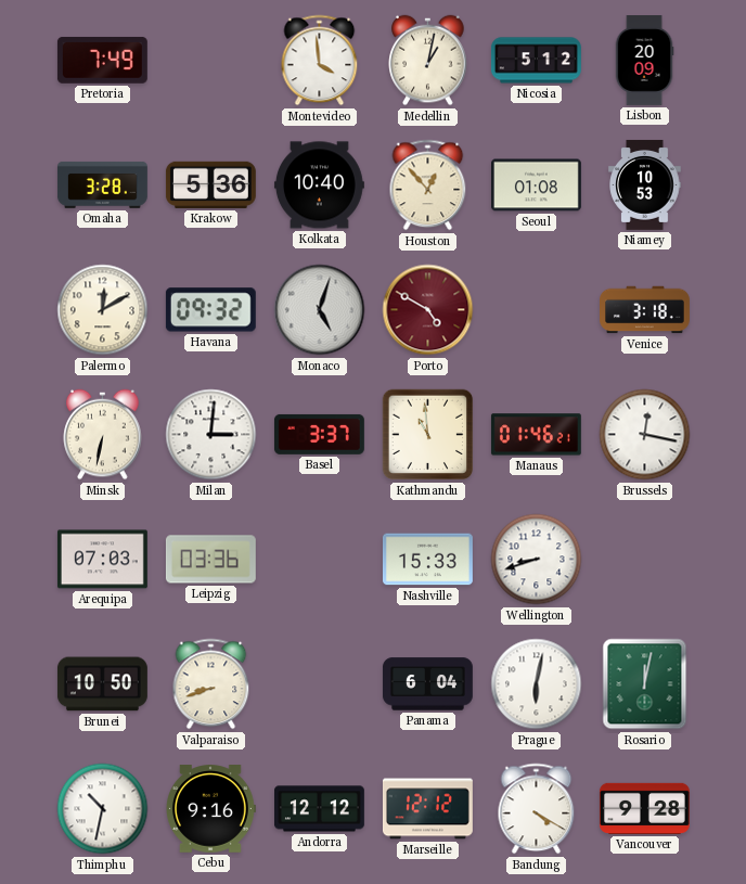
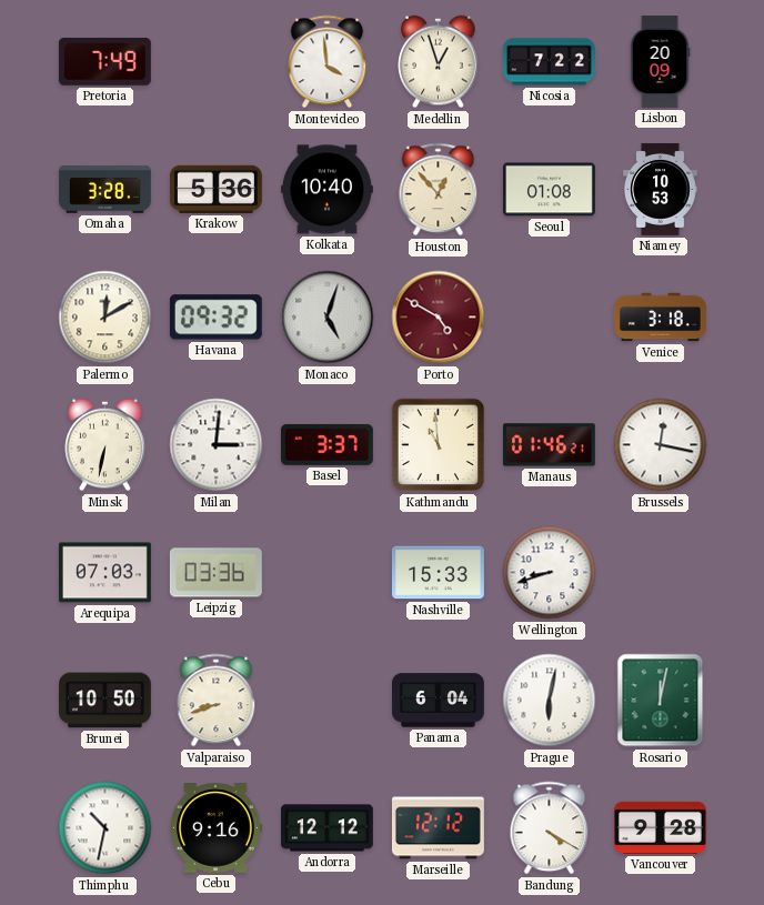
Medellin: 1:02 -> 12:57 (439, 62)
Nicosia: 5:12 -> 7:22 (549, 62)
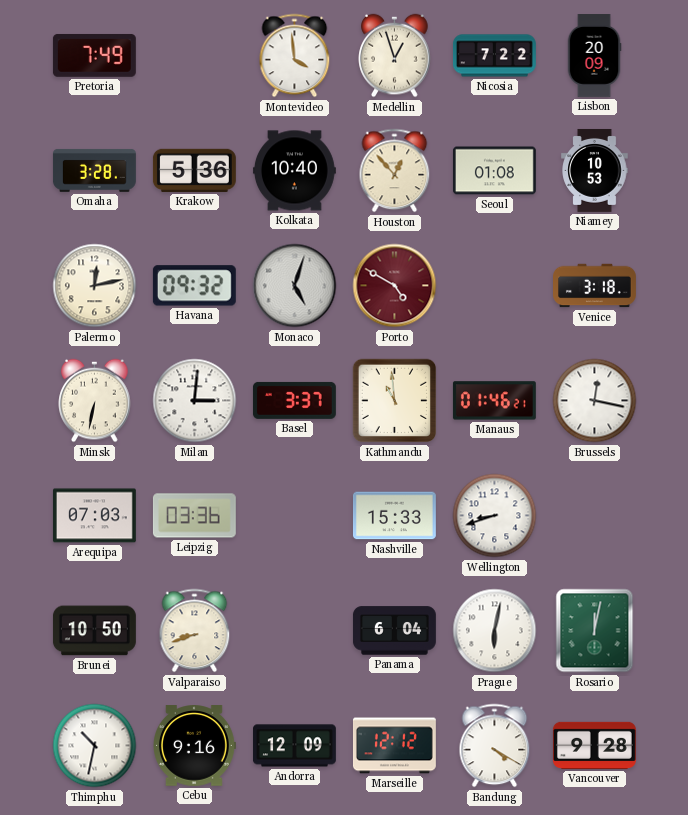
Palermo: 12:10 -> 12:13 (95, 286)
Andorra: 12:12 -> 12:09 (295, 746)
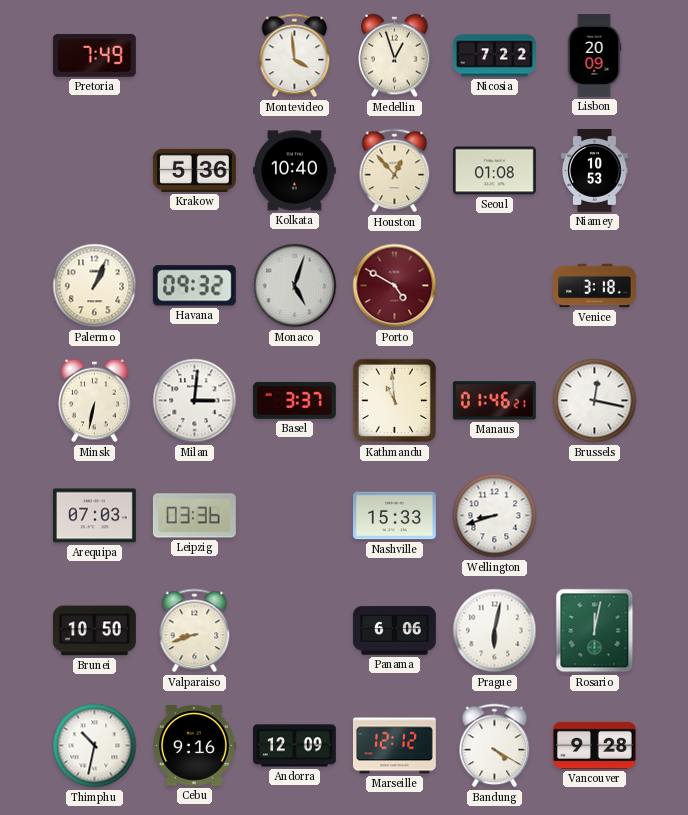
Omaha: 3:28 -> none (94, 170)
Palermo: 12:13 -> 1:04 (95, 286)
Panama: 6:04 -> 6:06 (394, 631)
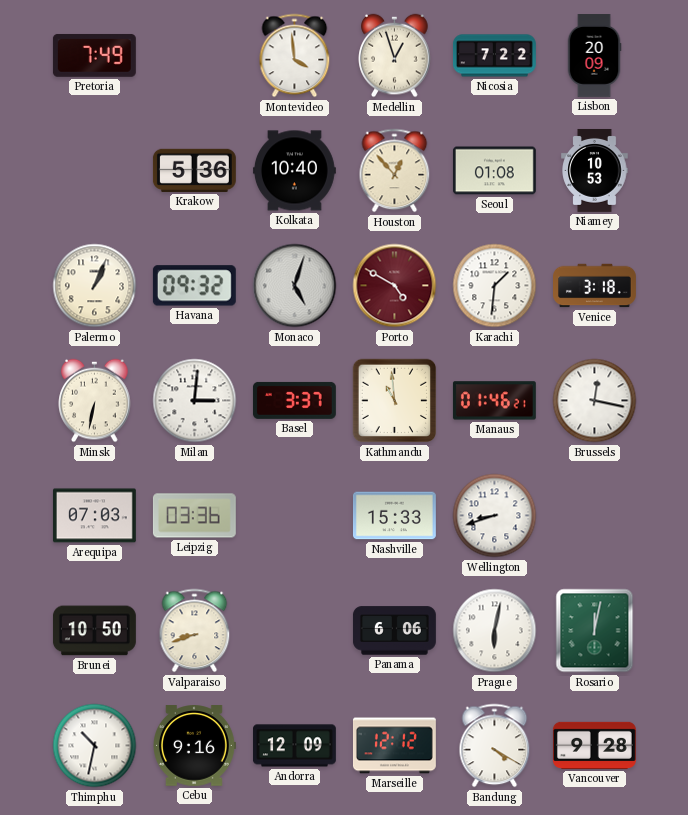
Karachi: none -> 1:31 (495, 286)
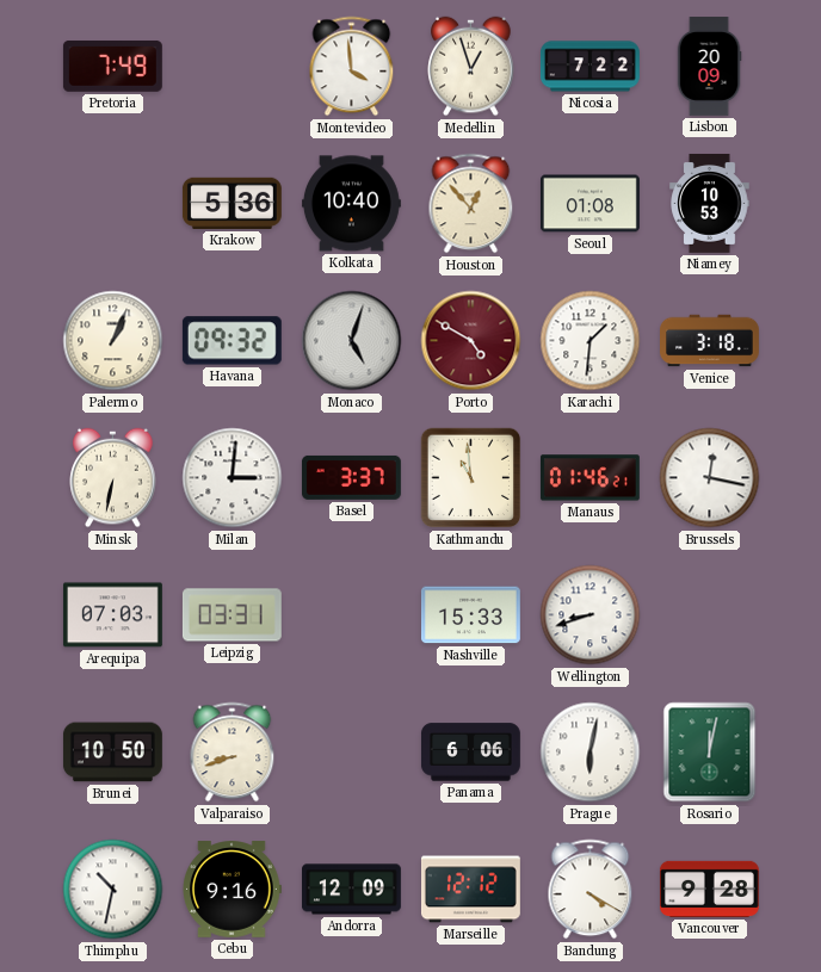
Leipzig: 03:36 -> 03:31 (232, 615)
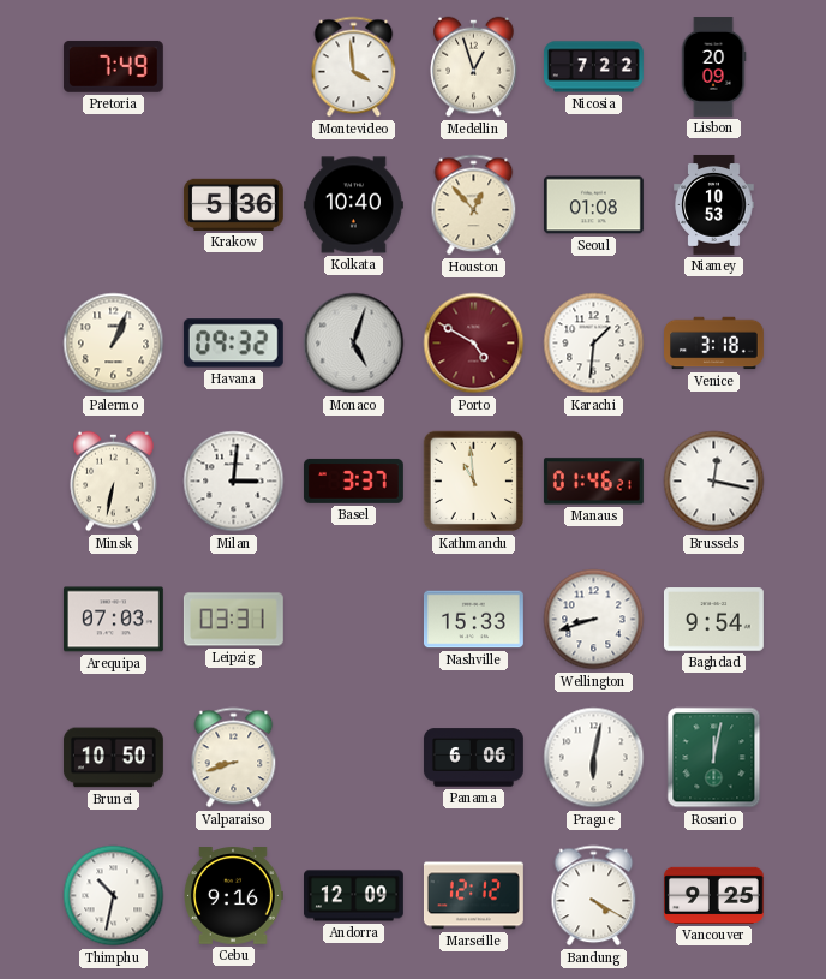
Baghdad: none -> 9:54 (713, 620)
Vancouver: 9:28 -> 9:25 (713, 895)
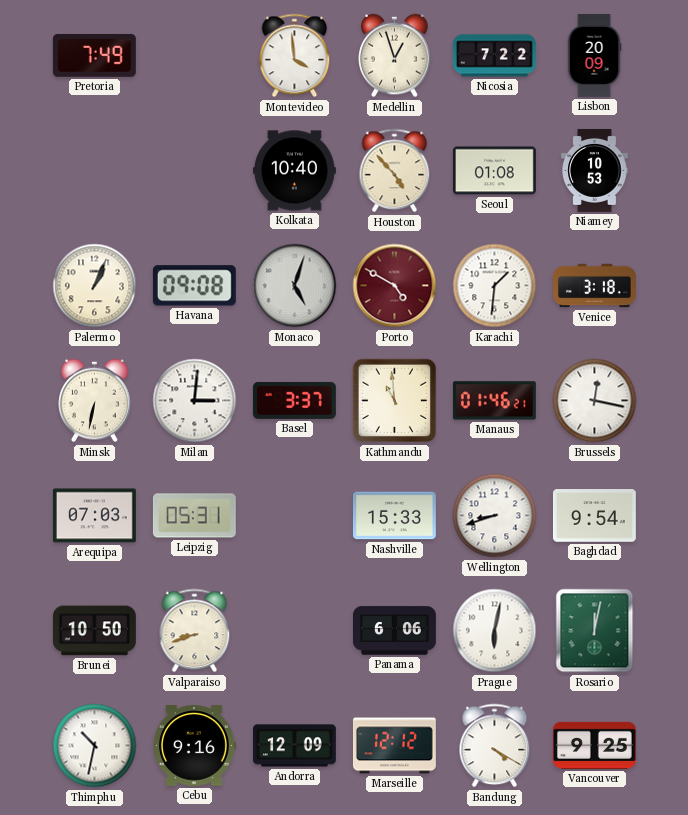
Krakow: 5:36 -> none (233, 204)
Houston: 12:53 -> 4:53 (395, 171)
Havana: 09:32 -> 09:08 (194, 286)
Leipzig: 03:31 -> 05:31 (194, 516)
